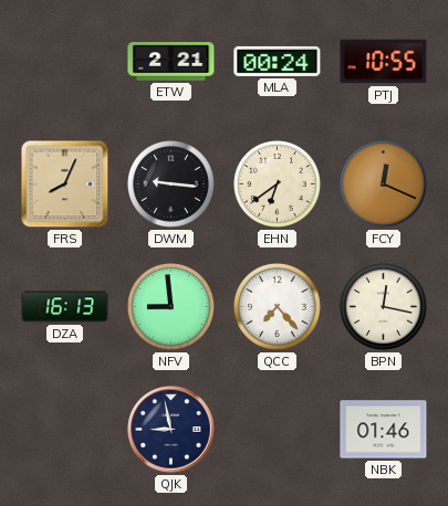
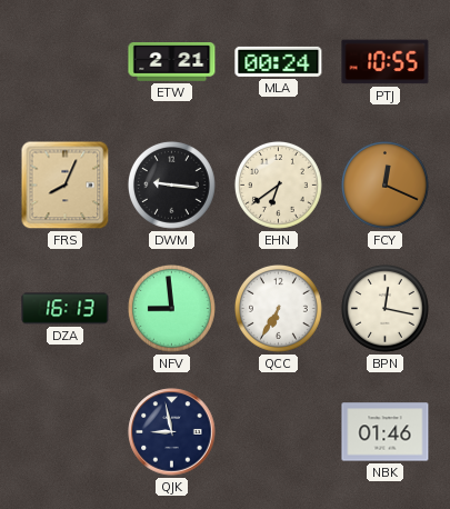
QCC: 7:23 -> 6:35 (278, 308)
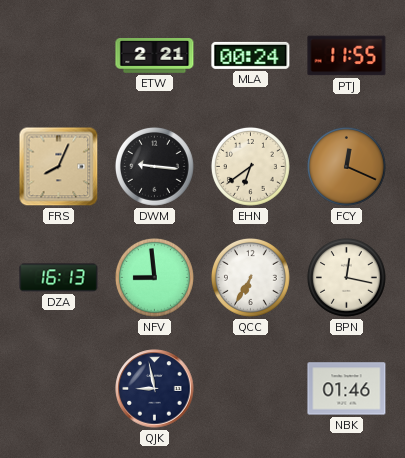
PTJ: 10:55 -> 11:55 (347, 56)
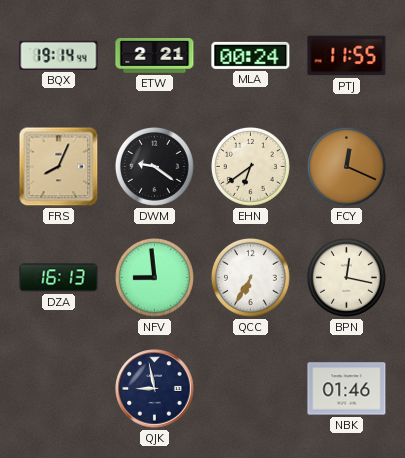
BQX: none -> 19:14 (59, 55)
DWM: 9:16 -> 9:21 (154, 166)
